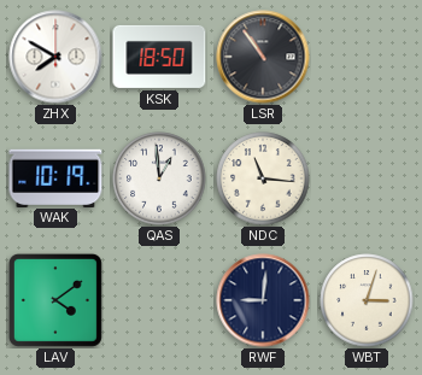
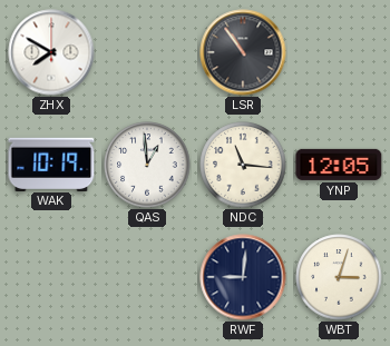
KSK: 18:50 -> none (159, 57)
YNP: none -> 12:05 (339, 165)
LAV: 4:09 -> none (55, 300)
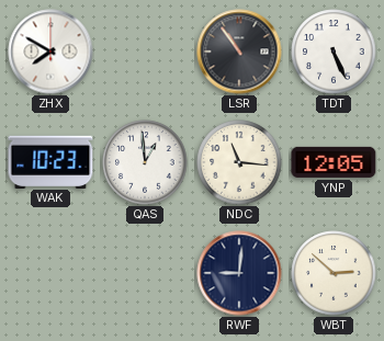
TDT: none -> 5:26 (334, 52)
WAK: 10:19 -> 10:23 (50, 161)
WBT: 3:03 -> 2:52 (334, 273)
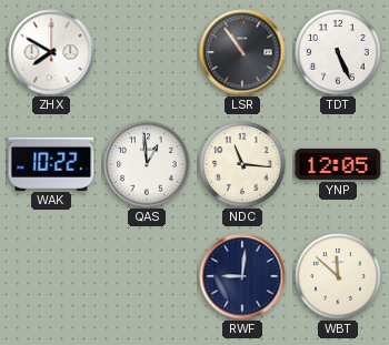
WAK: 10:23 -> 10:22 (51, 163)
WBT: 2:52 -> 11:52 (338, 276)
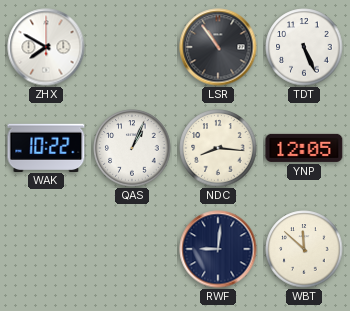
QAS: 12:59 -> 1:04 (132, 148)
NDC: 11:16 -> 8:16 (218, 148)
